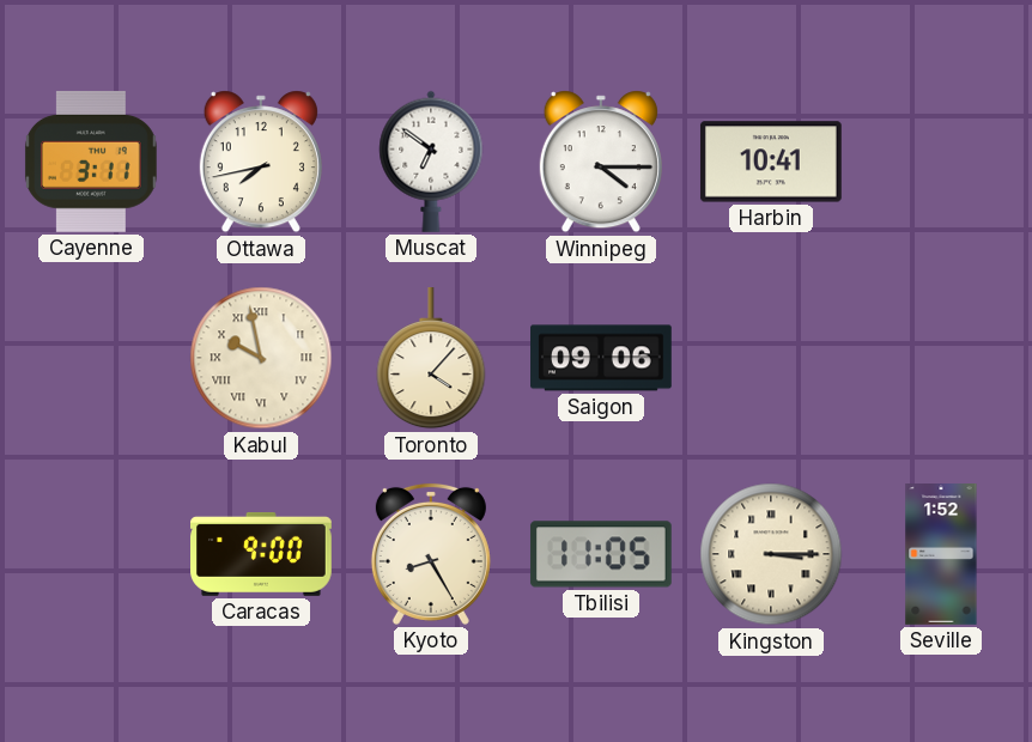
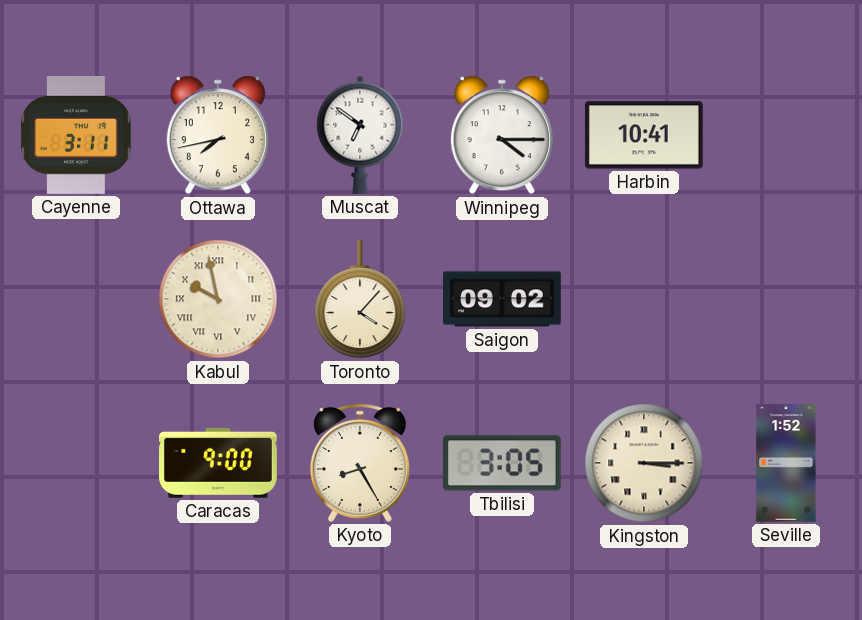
Saigon: 09:06 -> 09:02 (503, 299)
Tbilisi: 11:05 -> 3:05 (502, 463)
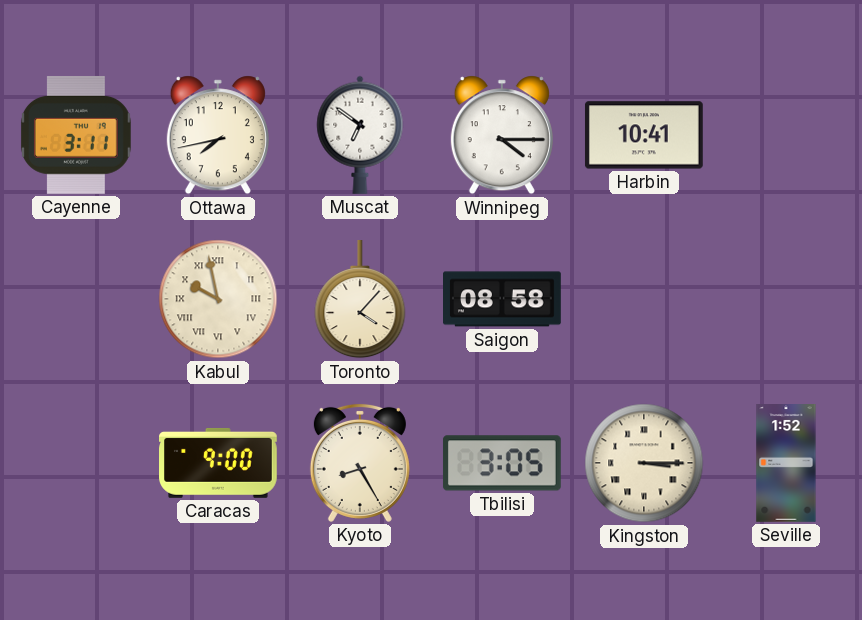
Saigon: 09:02 -> 08:58 (503, 299)
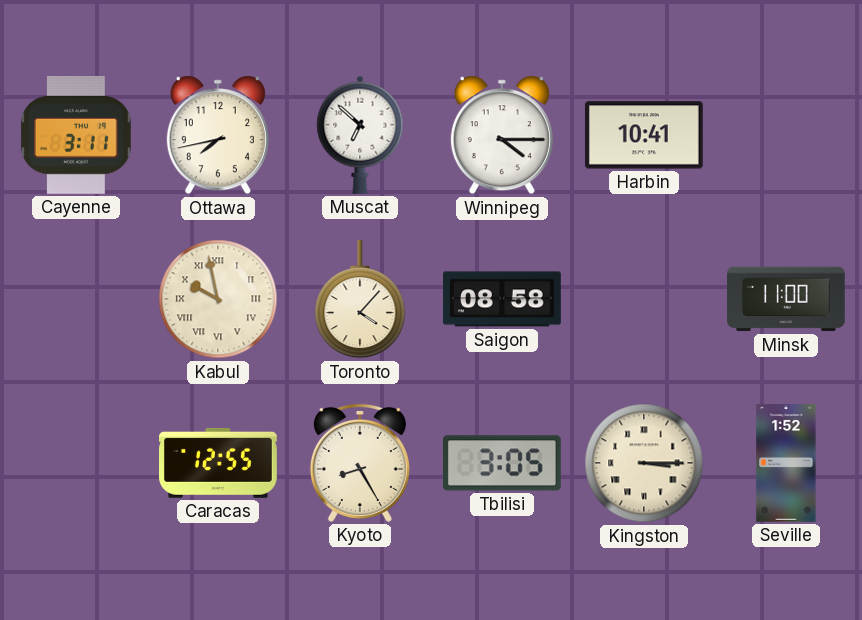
Muscat: 6:51 -> 6:52 (360, 135)
Minsk: none -> 11:00 (787, 299)
Caracas: 9:00 -> 12:55 (219, 463)
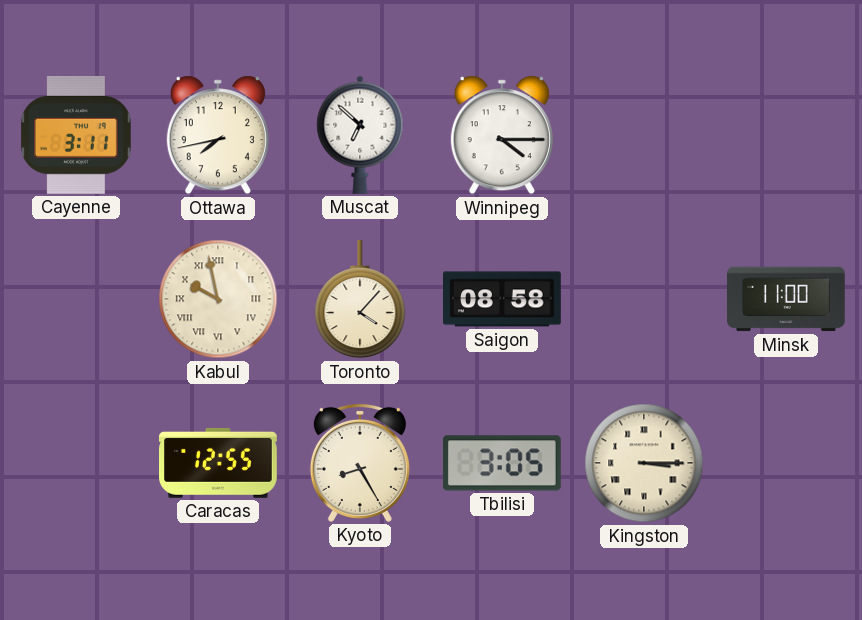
Harbin: 10:41 -> none (644, 135)
Seville: 1:52 -> none (786, 464)
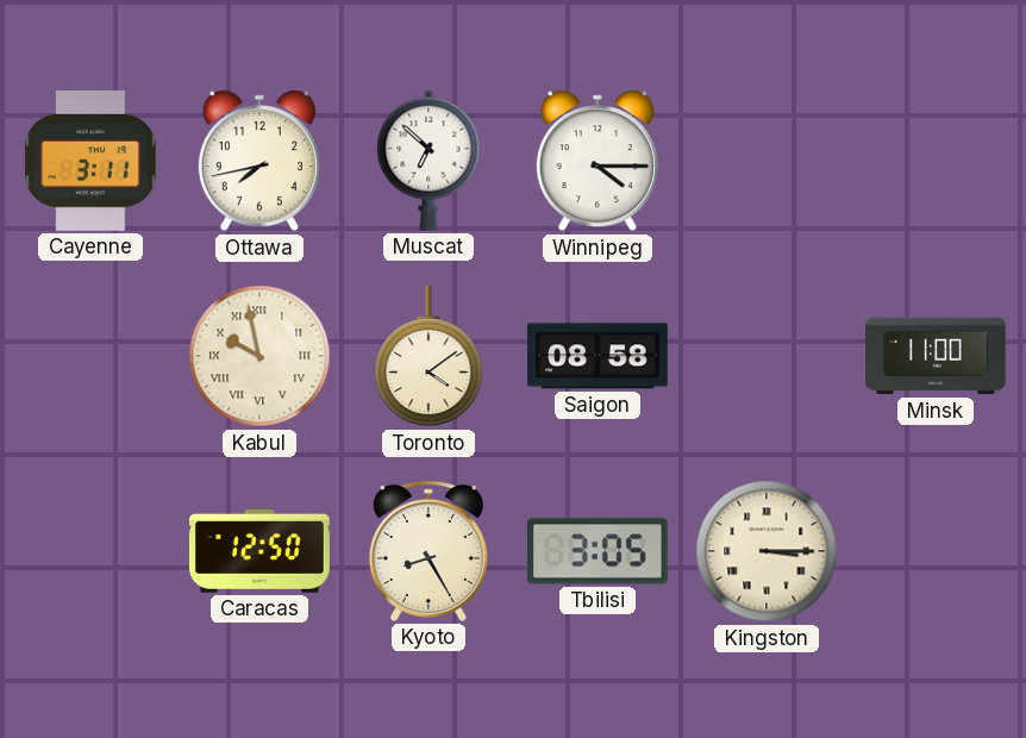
Toronto: 4:07 -> 4:09 (428, 357)
Caracas: 12:55 -> 12:50 (261, 551)
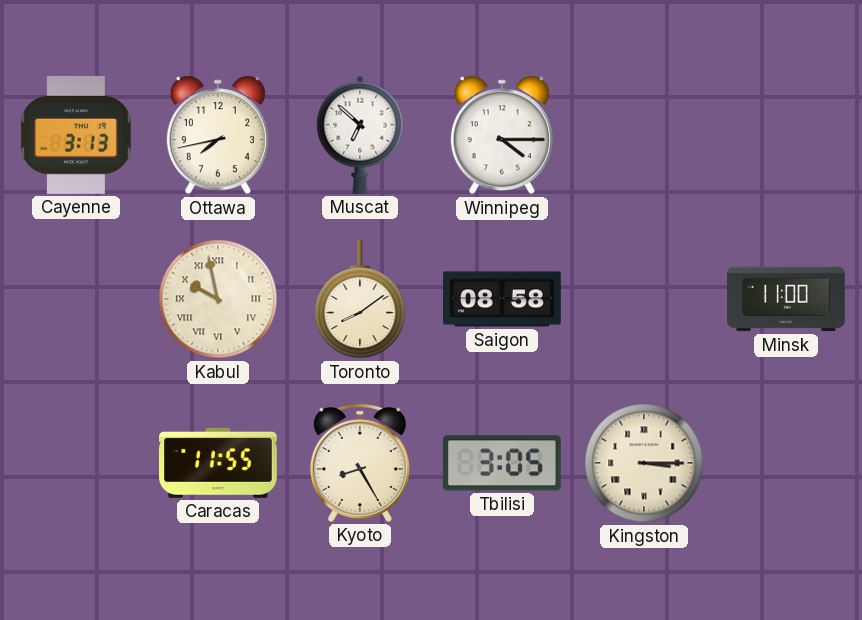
Cayenne: 3:11 -> 3:13 (76, 135)
Toronto: 4:09 -> 8:09 (360, 300)
Caracas: 12:50 -> 11:55 (219, 463)
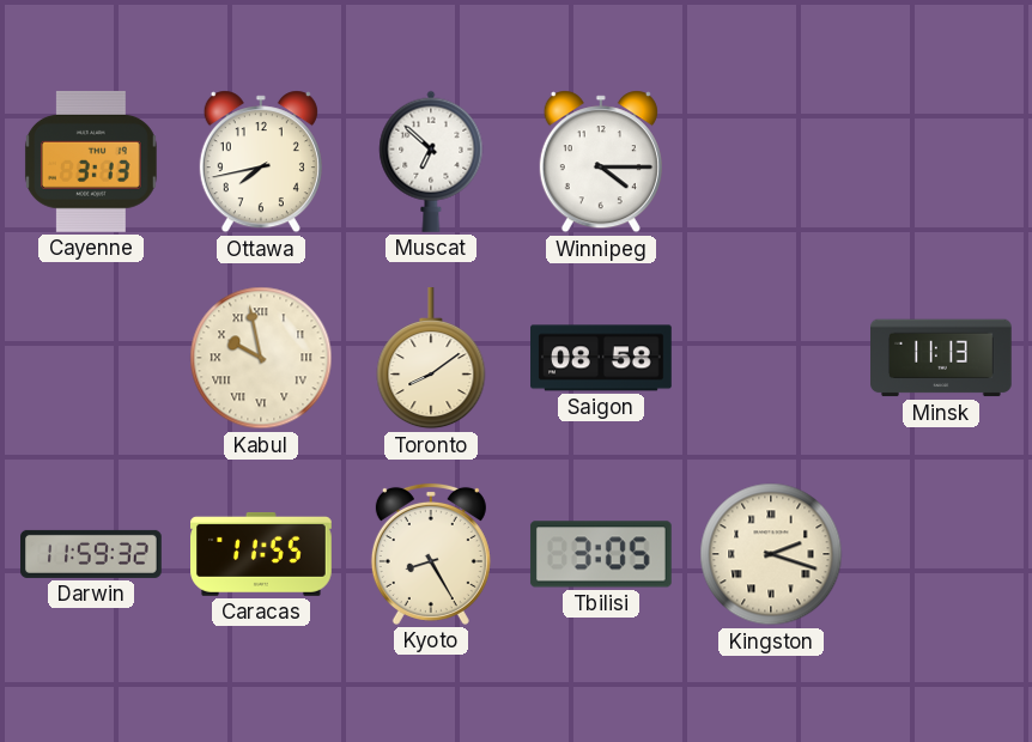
Minsk: 11:00 -> 11:13 (942, 358)
Darwin: none -> 11:59 (92, 554)
Kingston: 3:15 -> 2:18 (771, 554)
